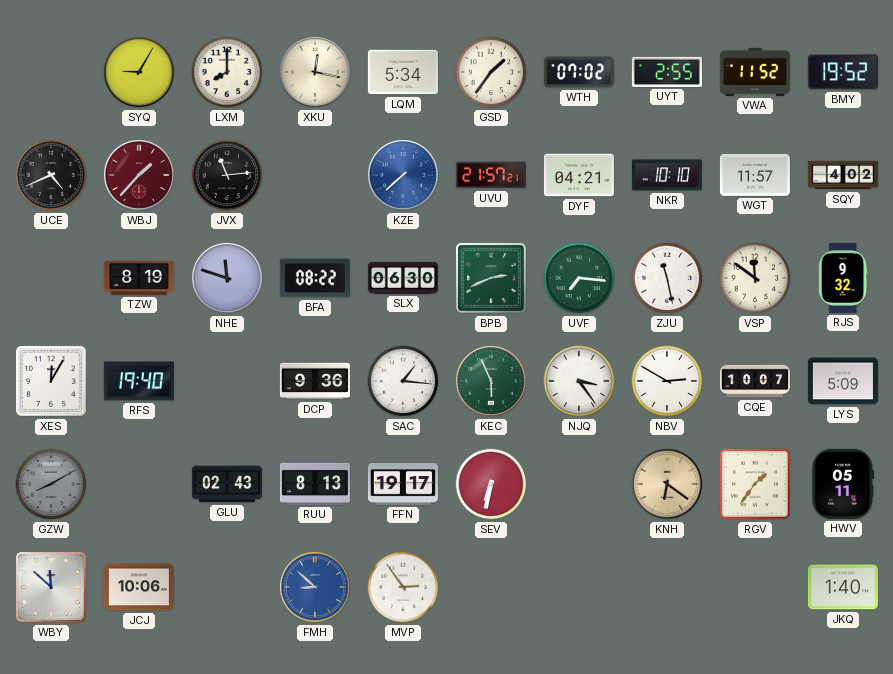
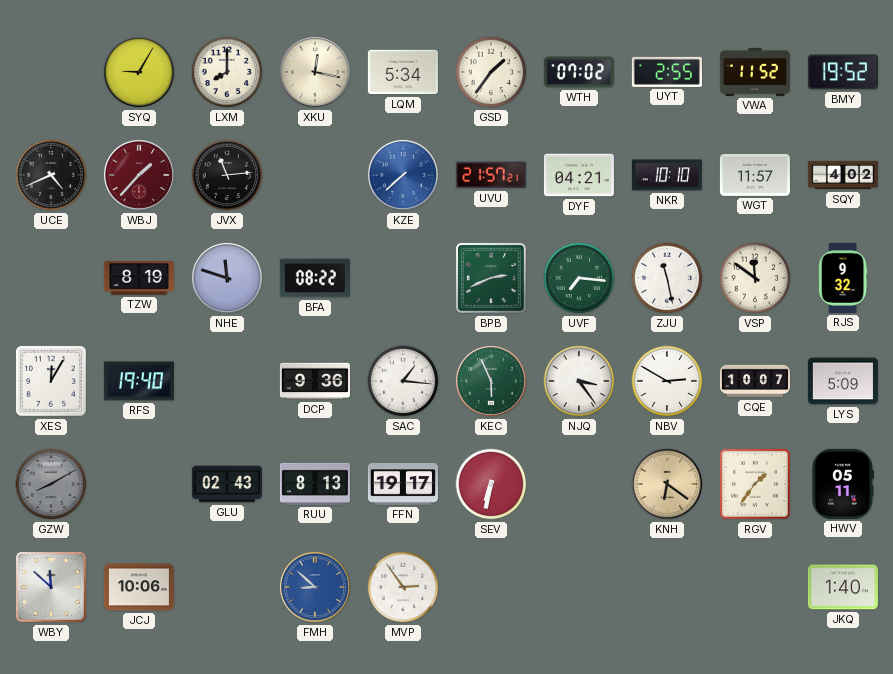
SLX: 06:30 -> none (403, 278)
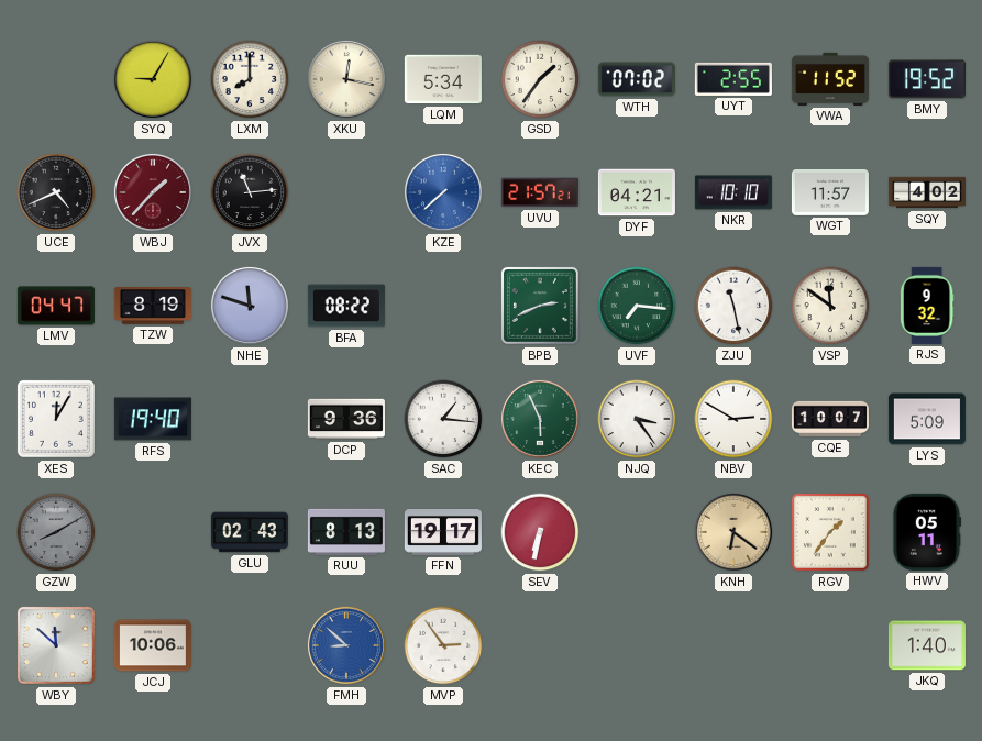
LMV: none -> 04:47 (56, 306)
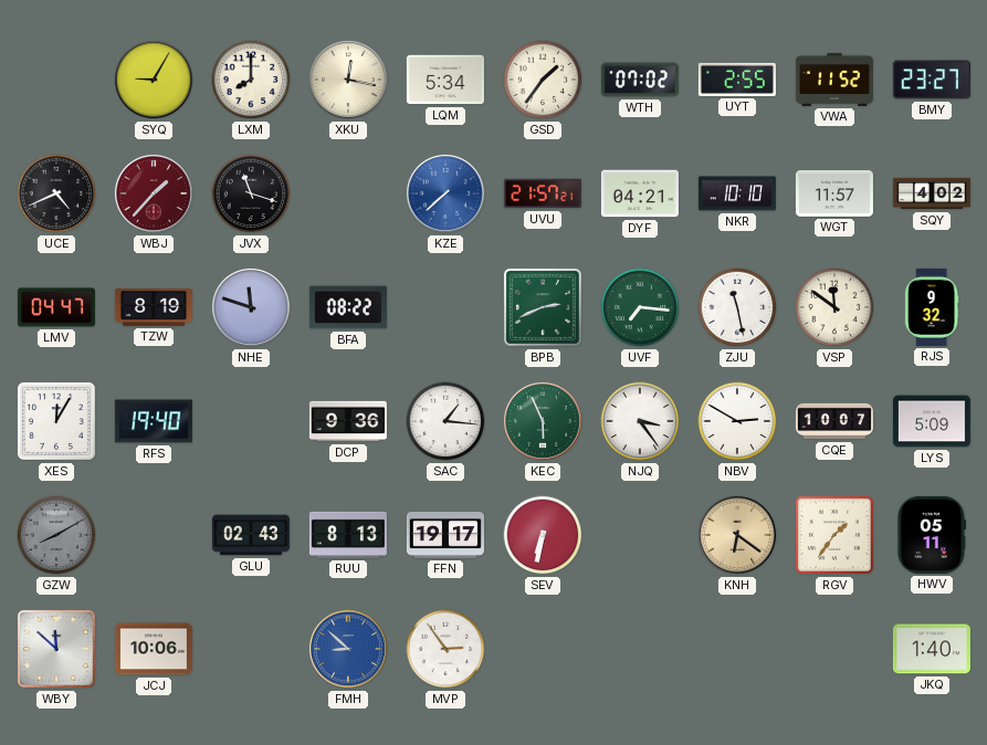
BMY: 19:52 -> 23:27 (932, 80)
JVX: 11:14 -> 11:18 (251, 193)
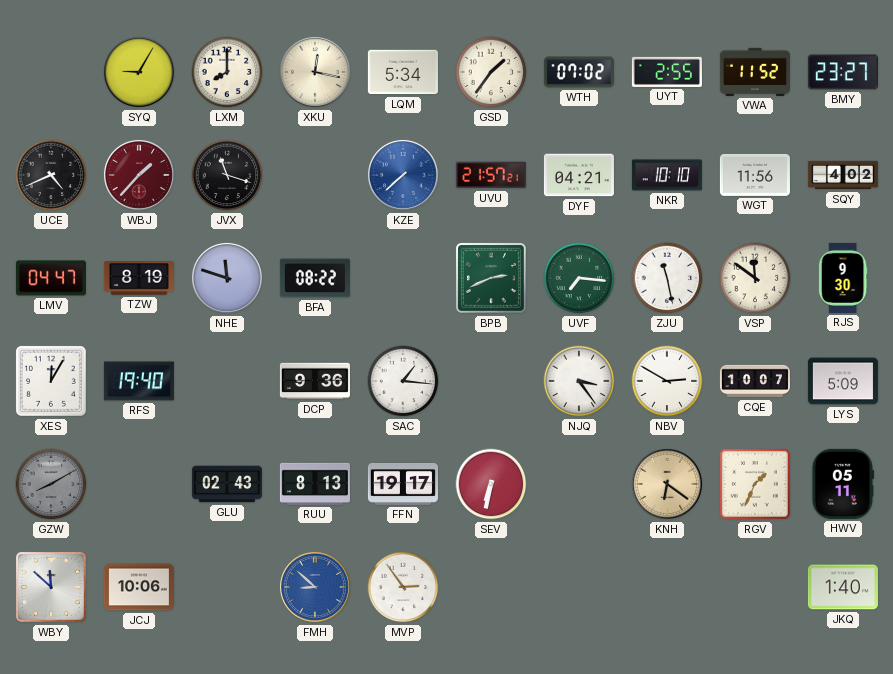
WGT: 11:57 -> 11:56 (755, 175)
RJS: 9:32 -> 9:30 (843, 278)
KEC: 5:56 -> none (543, 421)
RGV: 1:36 -> 1:34 (755, 484)
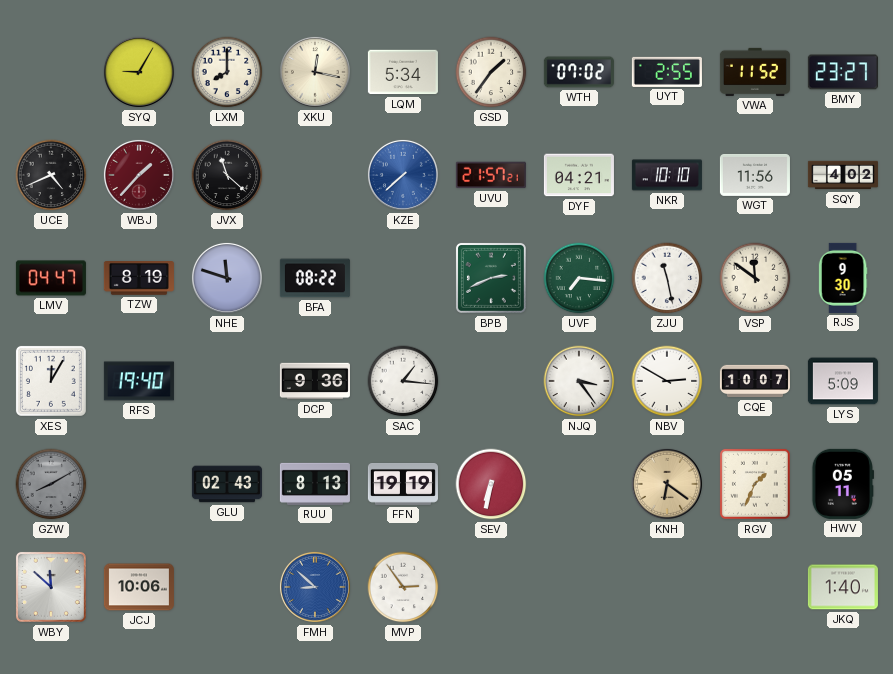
JVX: 11:18 -> 11:22 (227, 175)
FFN: 19:17 -> 19:19 (403, 485)
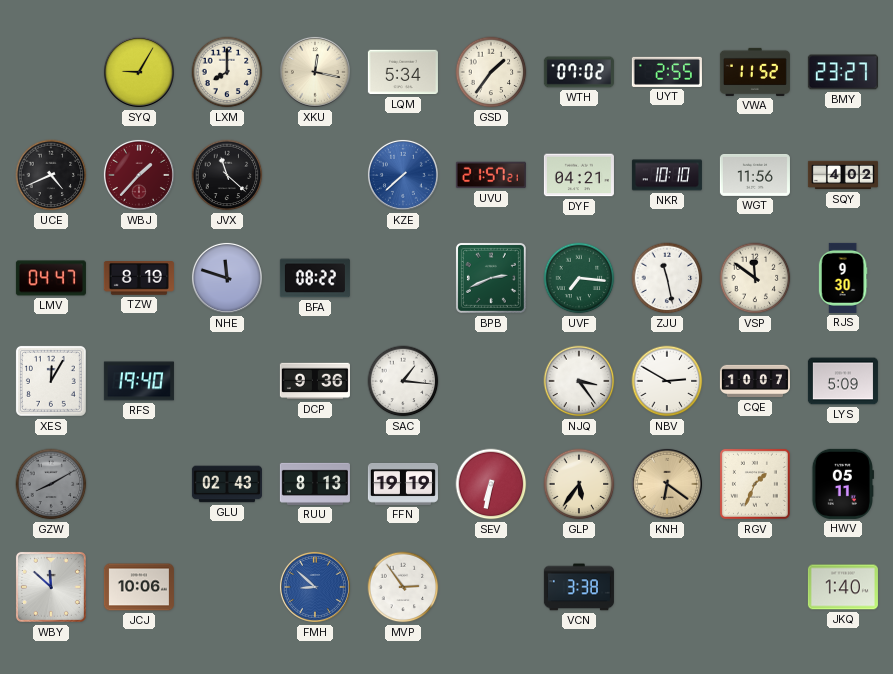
GLP: none -> 5:36 (579, 484)
VCN: none -> 3:38 (579, 587)
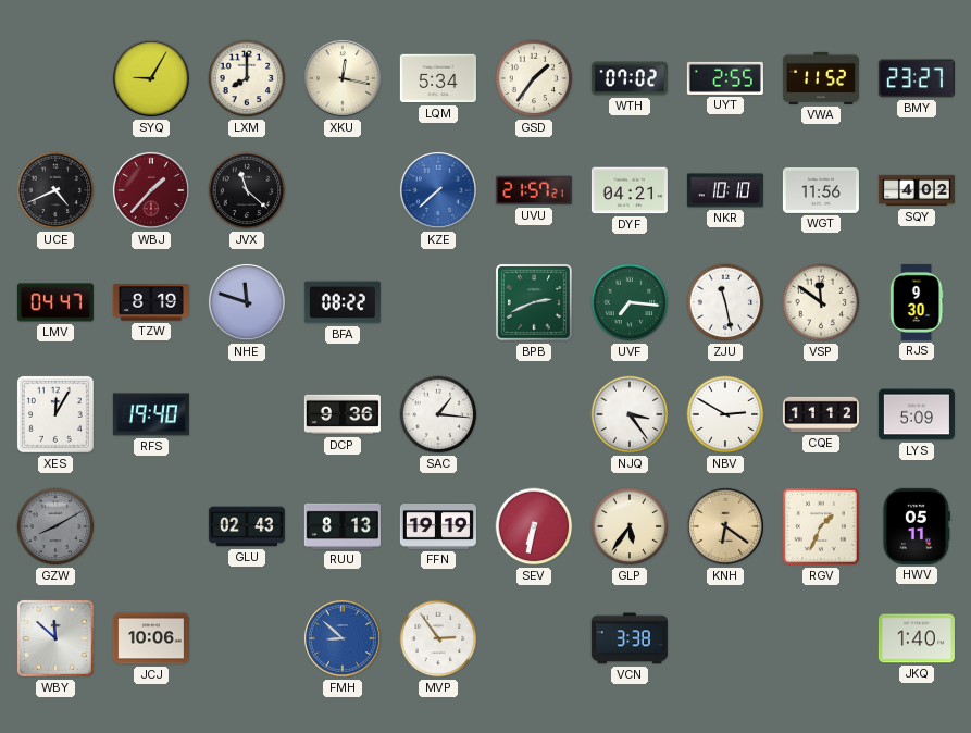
CQE: 10:07 -> 11:12 (821, 414)
